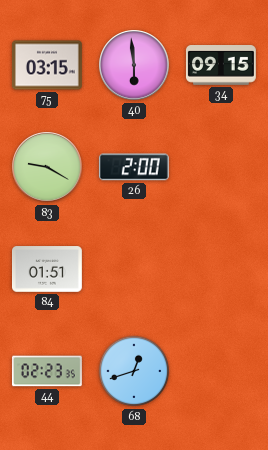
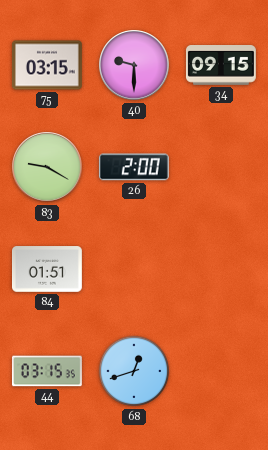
40: 5:59 -> 9:30 (134, 65)
44: 02:23 -> 03:15 (47, 371)
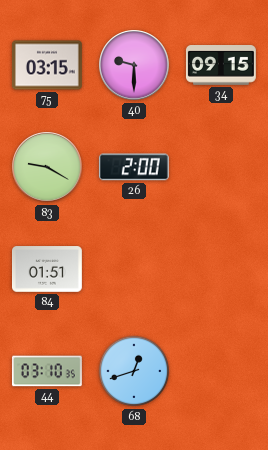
44: 03:15 -> 03:10 (47, 371)
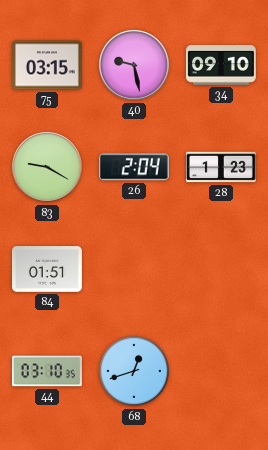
40: 9:30 -> 9:28 (134, 65)
34: 09:15 -> 09:10 (221, 66)
26: 2:00 -> 2:04 (134, 167)
28: none -> 1:23 (221, 167)
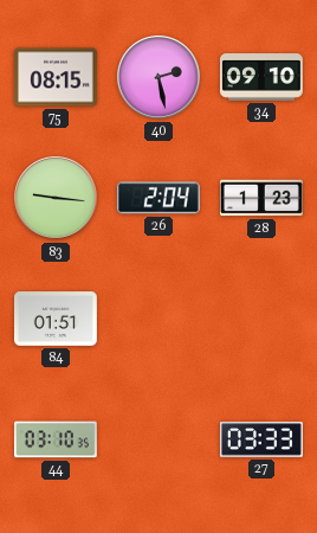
75: 03:15 -> 08:15 (56, 77)
40: 9:28 -> 2:28 (158, 77)
83: 9:20 -> 9:16 (56, 198)
68: 12:42 -> none (134, 371)
27: none -> 03:33 (261, 439)
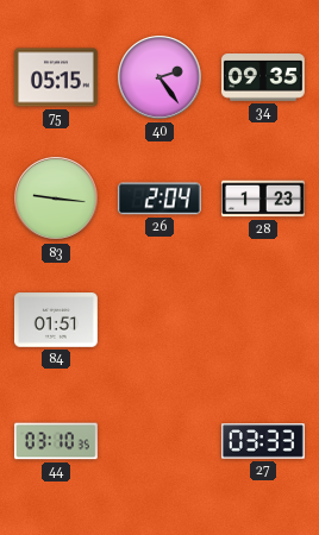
75: 08:15 -> 05:15 (56, 77)
40: 2:28 -> 2:24 (159, 77)
34: 09:10 -> 09:35 (263, 78)
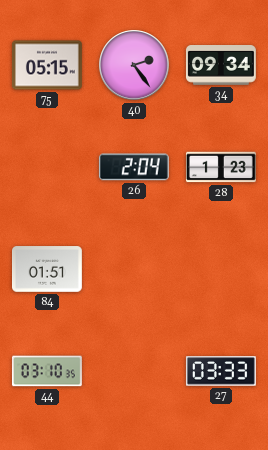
34: 09:35 -> 09:34 (221, 66)
83: 9:16 -> none (56, 199)
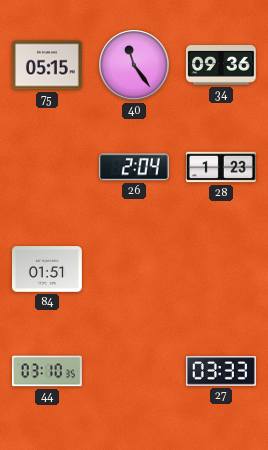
40: 2:24 -> 11:24 (134, 65)
34: 09:34 -> 09:36 (221, 66)
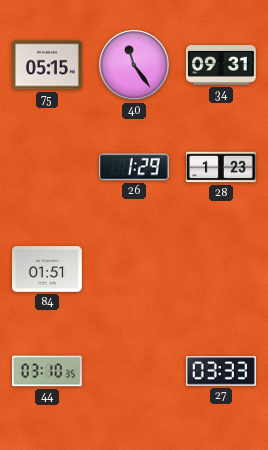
34: 09:36 -> 09:31 (221, 66)
26: 2:04 -> 1:29 (134, 167)
